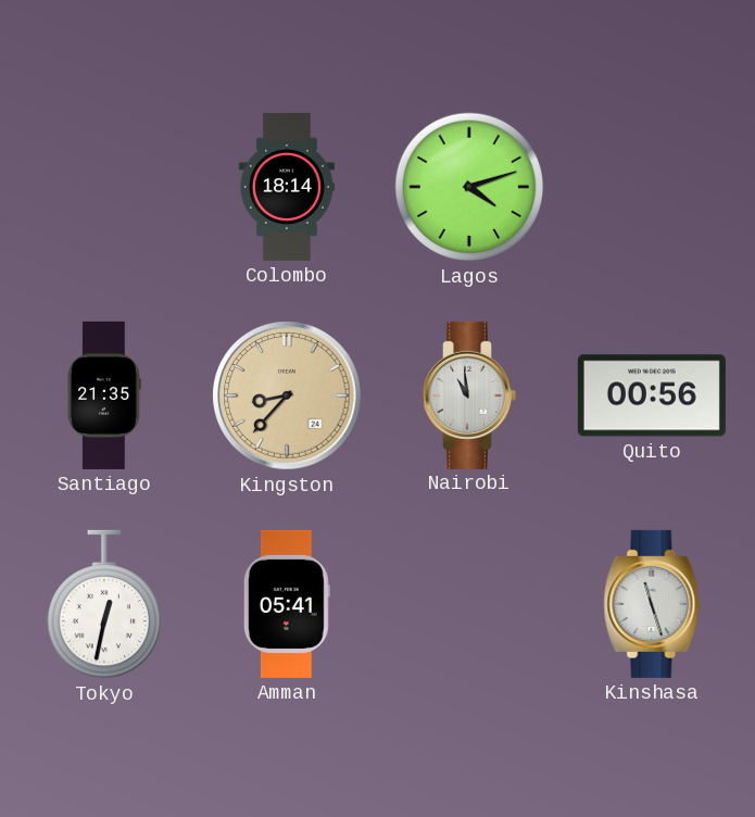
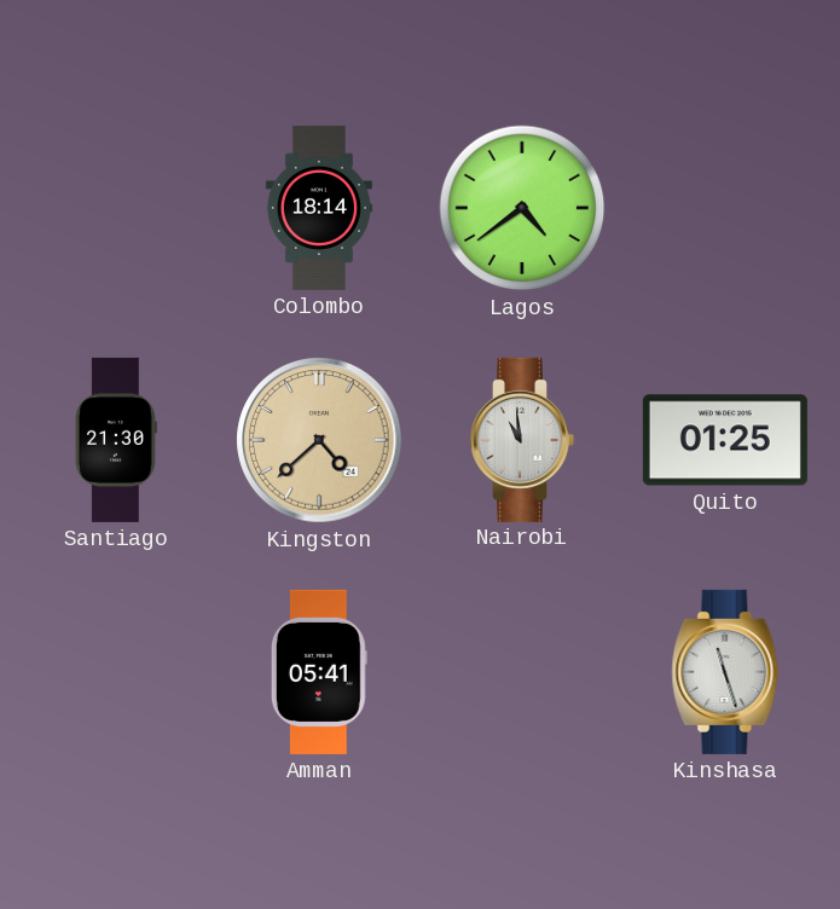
Lagos: 4:12 -> 4:39 (522, 208)
Santiago: 21:35 -> 21:30 (117, 440)
Kingston: 8:37 -> 4:38 (319, 440)
Quito: 00:56 -> 01:25 (725, 440)
Tokyo: 12:32 -> none (104, 604)
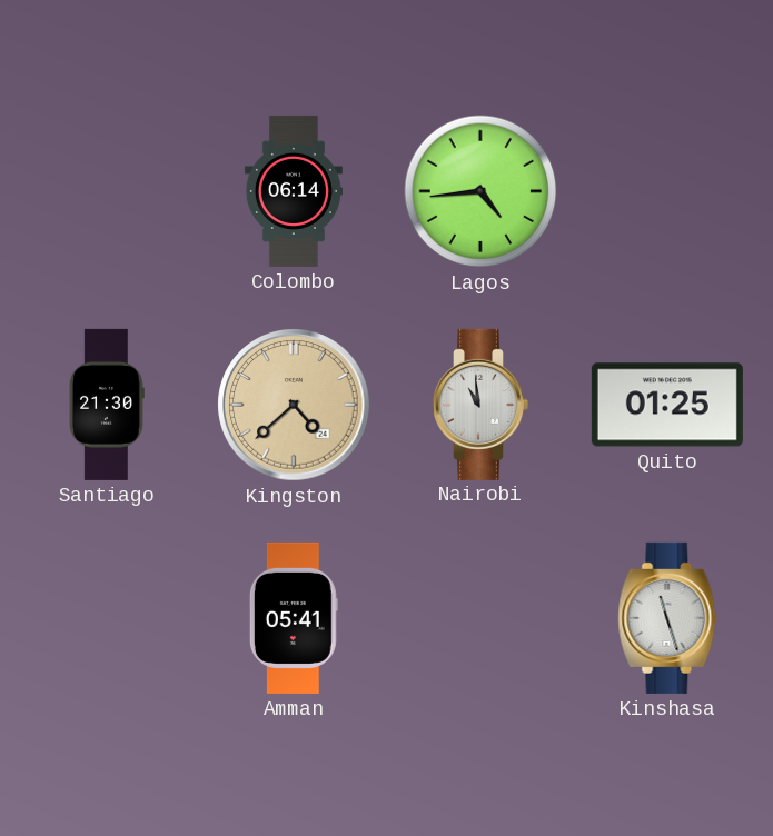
Colombo: 18:14 -> 06:14 (294, 191)
Lagos: 4:39 -> 4:44 (480, 191)
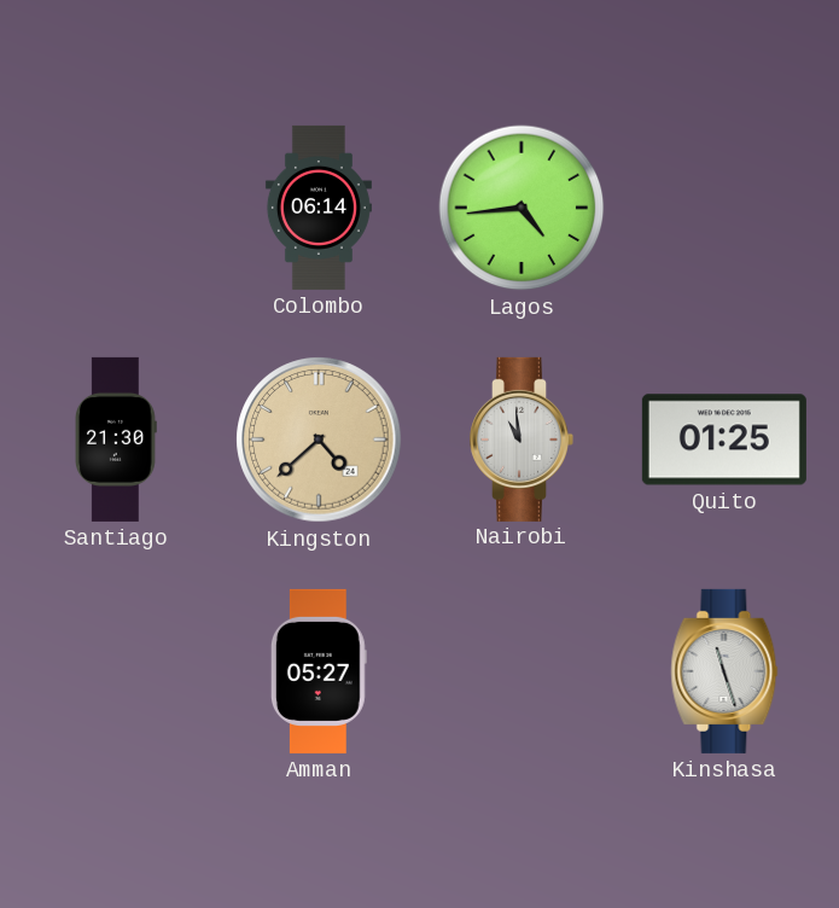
Amman: 05:41 -> 05:27 (319, 671)
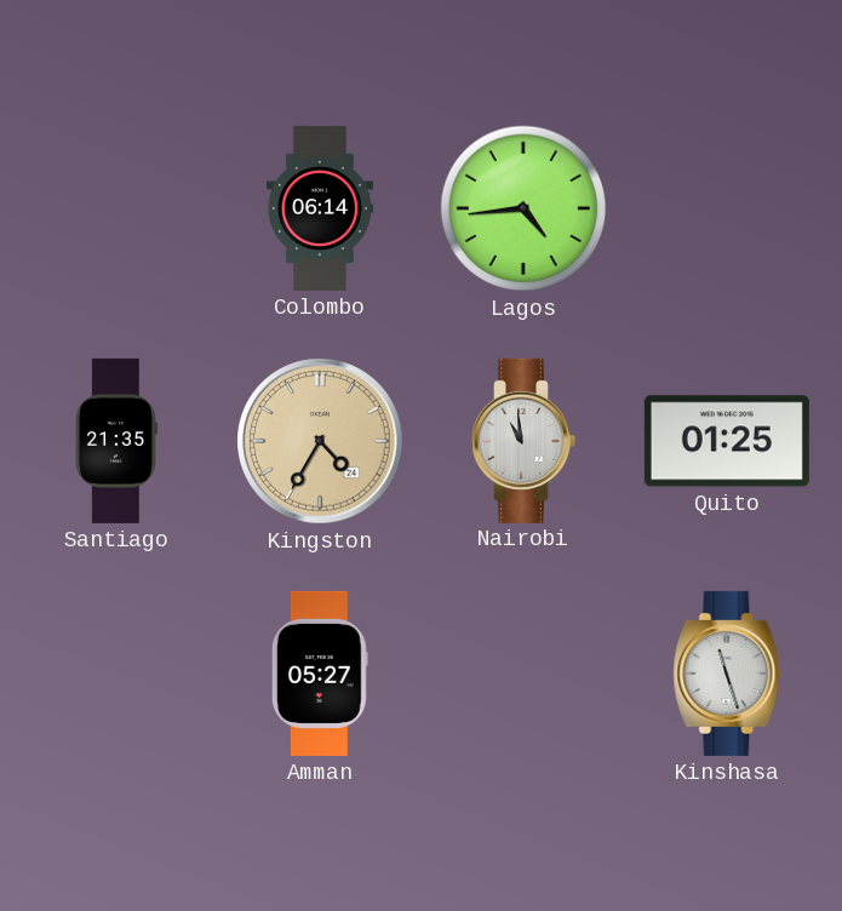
Santiago: 21:30 -> 21:35 (118, 441)
Kingston: 4:38 -> 4:35 (320, 441)
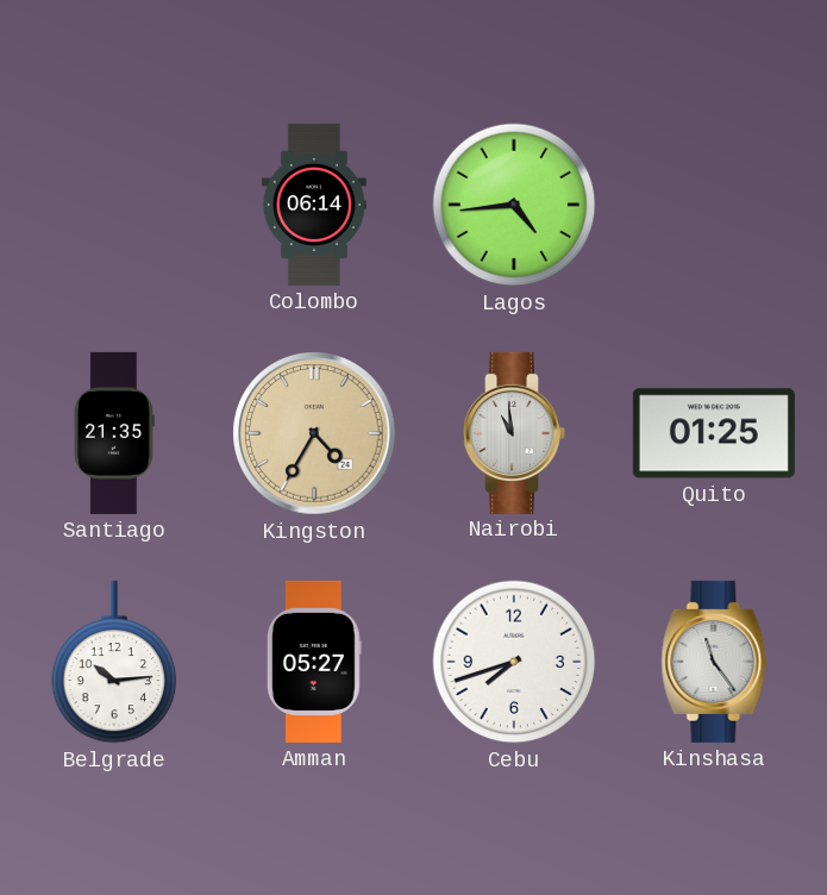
Belgrade: none -> 10:14 (114, 662)
Cebu: none -> 7:42 (514, 662)
Kinshasa: 11:27 -> 11:24 (714, 662)
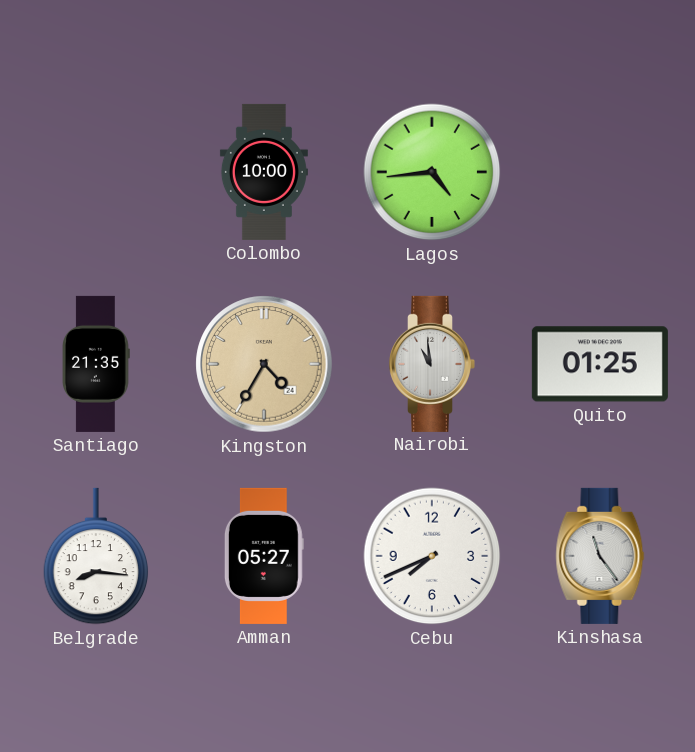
Colombo: 06:14 -> 10:00 (264, 172)
Belgrade: 10:14 -> 8:16 (96, 556)
Cebu: 7:42 -> 7:41 (432, 556)
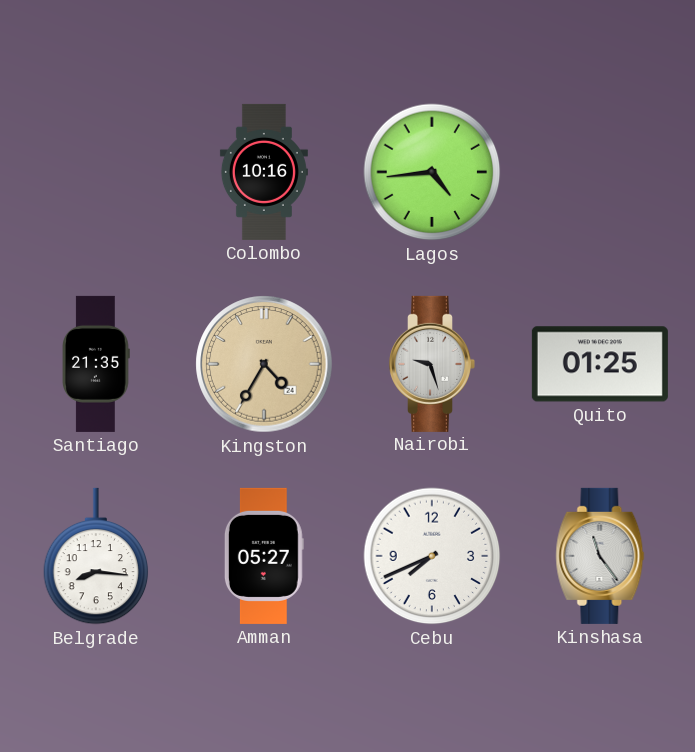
Colombo: 10:00 -> 10:16 (264, 172)
Nairobi: 10:59 -> 9:27 (432, 364)
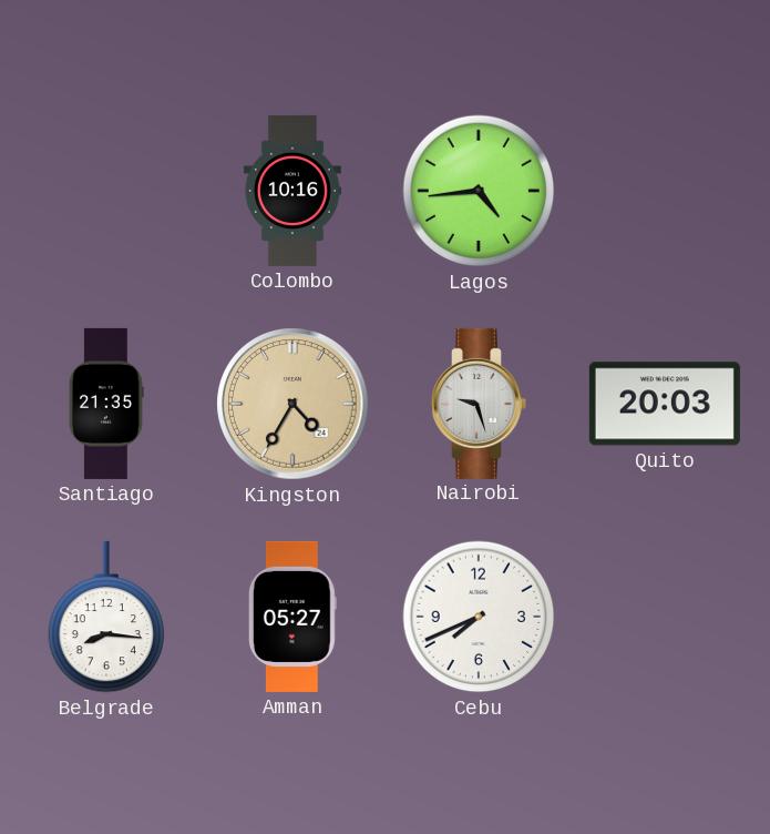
Quito: 01:25 -> 20:03 (665, 404)
Kinshasa: 11:24 -> none (600, 556)
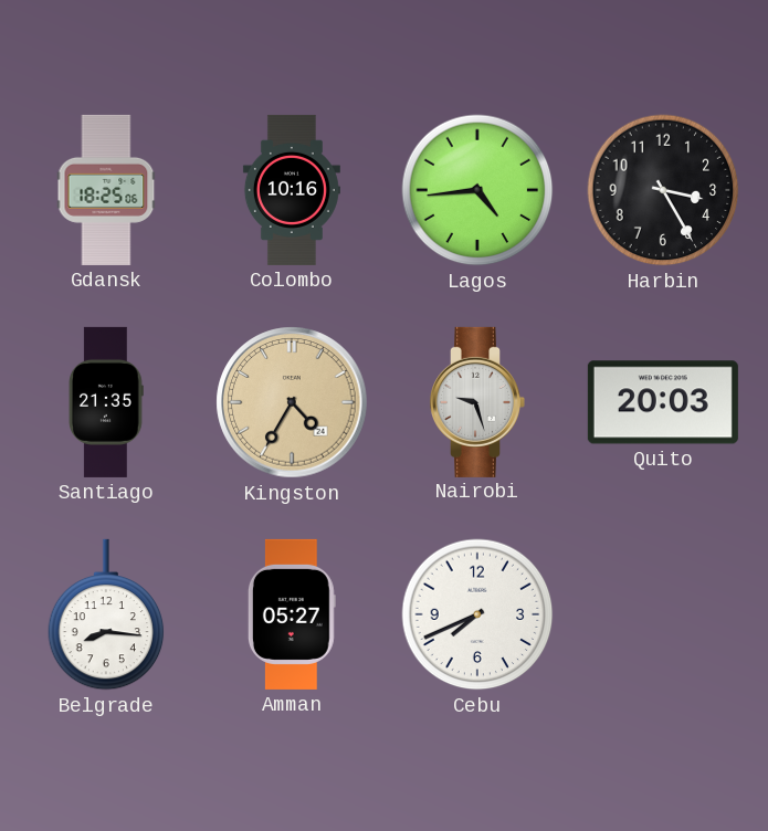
Gdansk: none -> 18:25 (106, 190)
Harbin: none -> 3:25 (663, 190)
